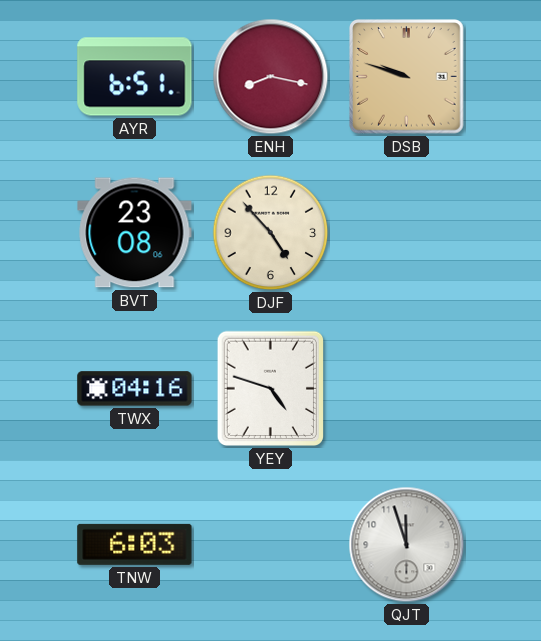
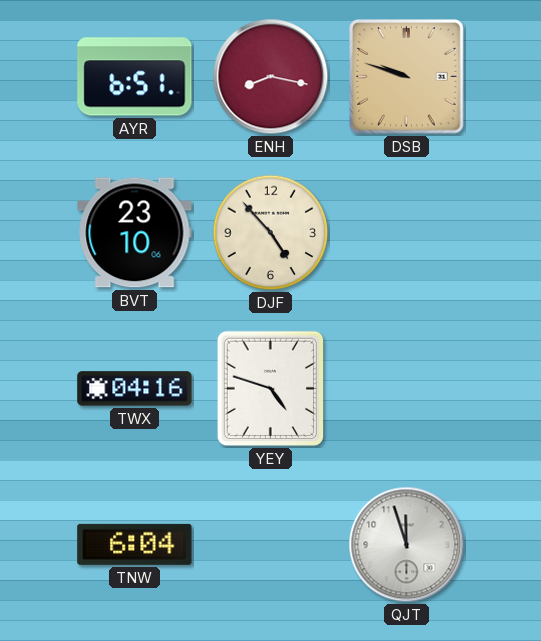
BVT: 23:08 -> 23:10 (135, 233)
TNW: 6:03 -> 6:04 (135, 544)
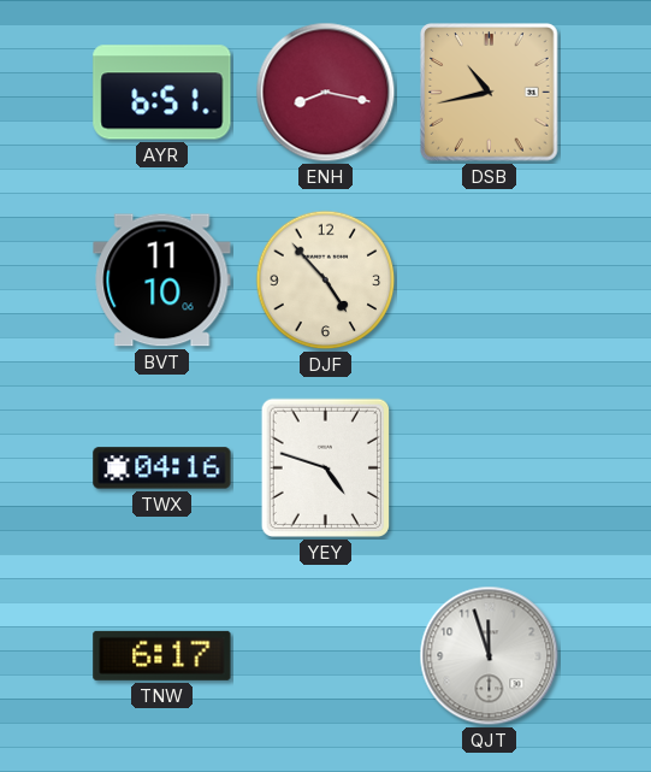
DSB: 9:48 -> 10:43 (490, 93)
BVT: 23:10 -> 11:10 (162, 281)
TNW: 6:04 -> 6:17 (162, 655)
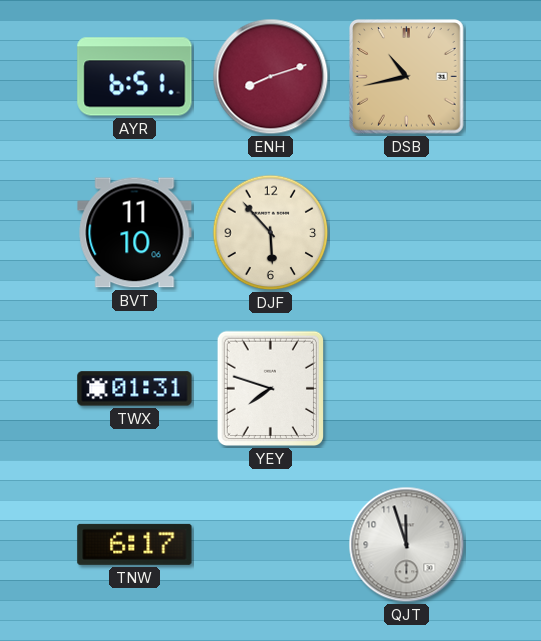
ENH: 8:17 -> 8:12 (271, 77)
DJF: 4:53 -> 5:53 (271, 233)
TWX: 04:16 -> 01:31 (135, 389)
YEY: 4:48 -> 7:48 (270, 389)
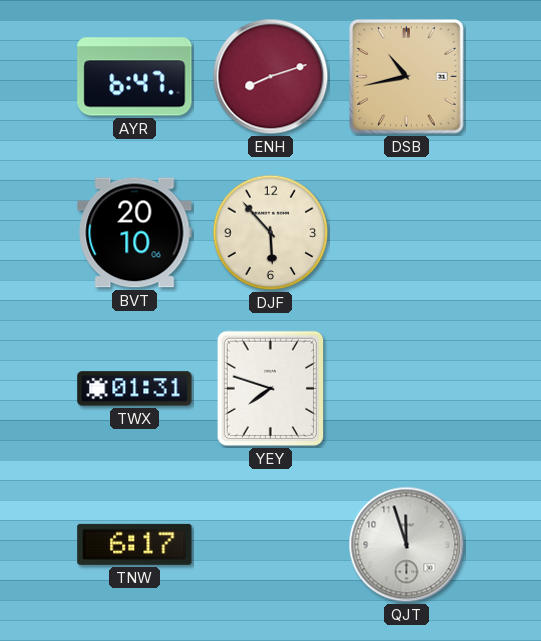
AYR: 6:51 -> 6:47 (135, 77)
BVT: 11:10 -> 20:10 (135, 233)
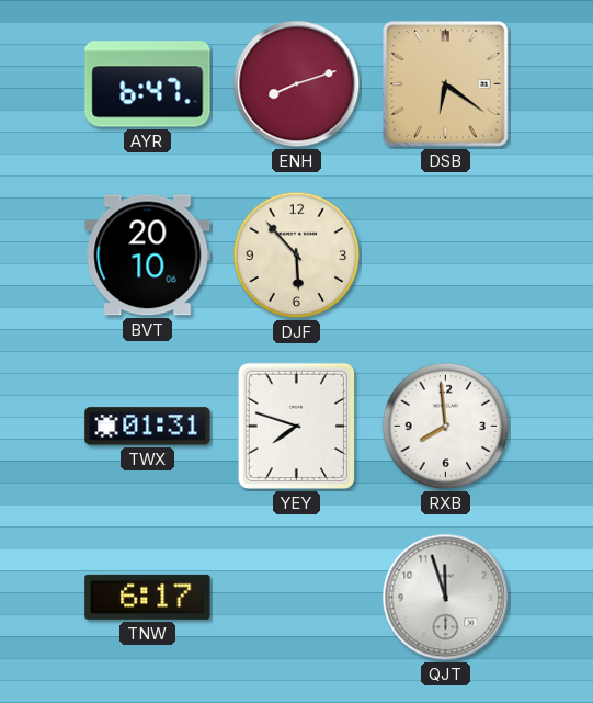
DSB: 10:43 -> 6:21 (446, 84)
RXB: none -> 7:59 (446, 427)
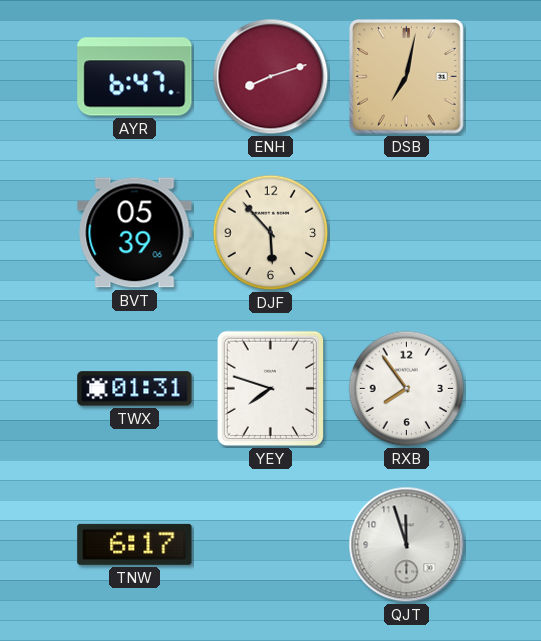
DSB: 6:21 -> 7:02 (407, 77)
BVT: 20:10 -> 05:39 (135, 233)
RXB: 7:59 -> 7:54 (407, 389)
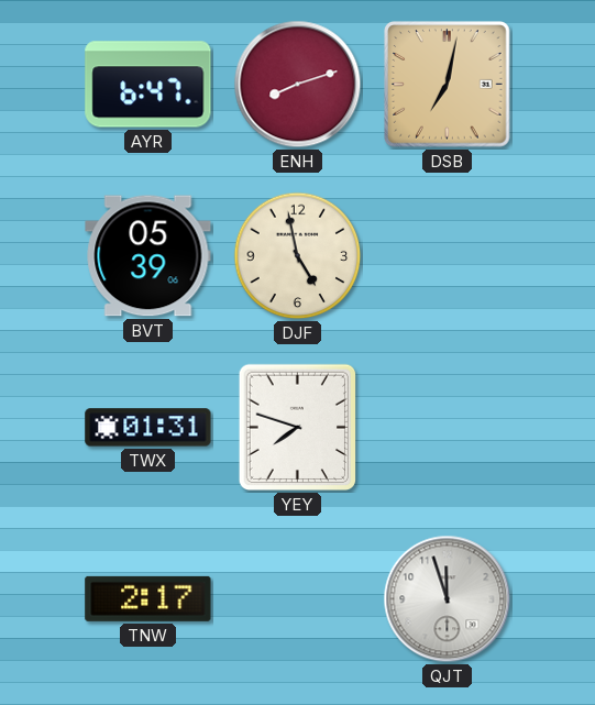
DJF: 5:53 -> 4:58 (298, 256)
RXB: 7:54 -> none (407, 389)
TNW: 6:17 -> 2:17 (148, 598)
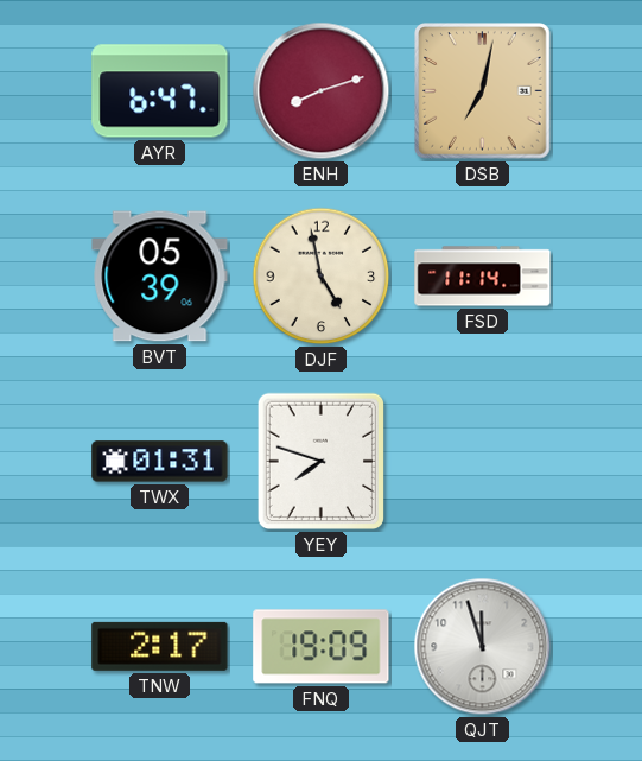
FSD: none -> 11:14 (483, 277)
FNQ: none -> 19:09 (322, 647)
